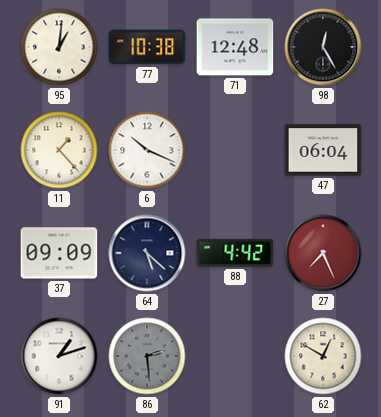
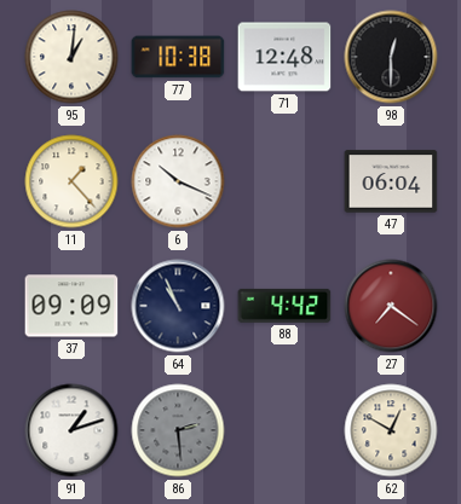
98: 12:25 -> 12:30 (391, 57)
64: 5:22 -> 10:56 (178, 306)
27: 7:26 -> 7:21 (391, 306)
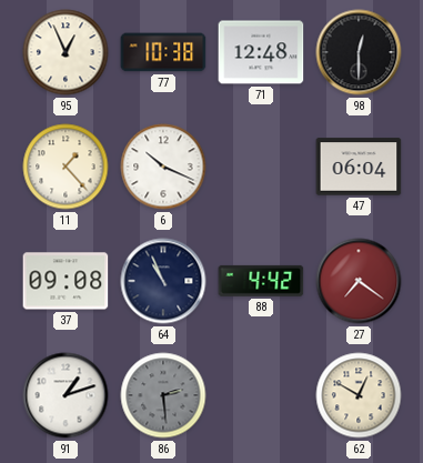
95: 1:01 -> 12:56 (66, 52)
37: 09:09 -> 09:08 (66, 281)
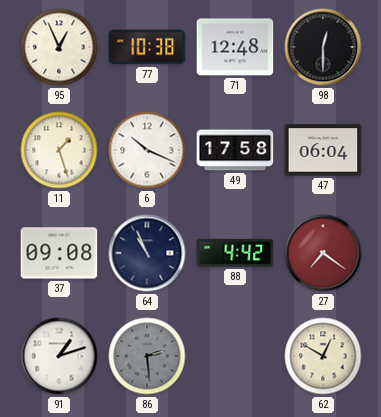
11: 1:23 -> 1:27 (59, 150)
49: none -> 17:58 (235, 150)
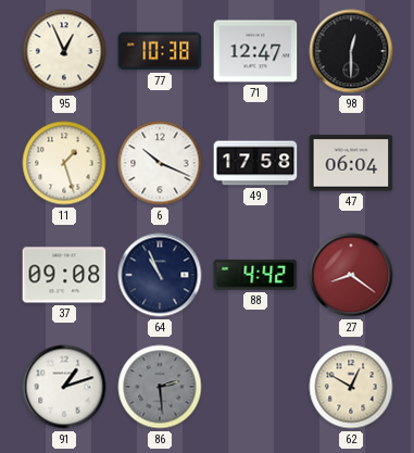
71: 12:48 -> 12:47 (255, 51)
27: 7:21 -> 8:21 (351, 275)
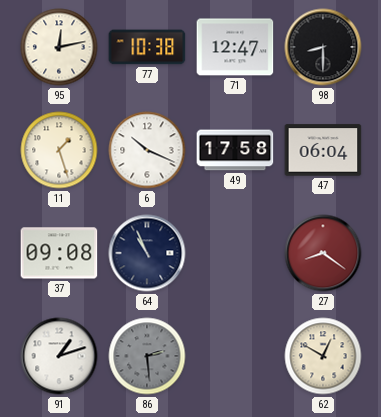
95: 12:56 -> 12:13 (59, 47)
98: 12:30 -> 8:30 (323, 47)
88: 4:42 -> none (255, 275)
